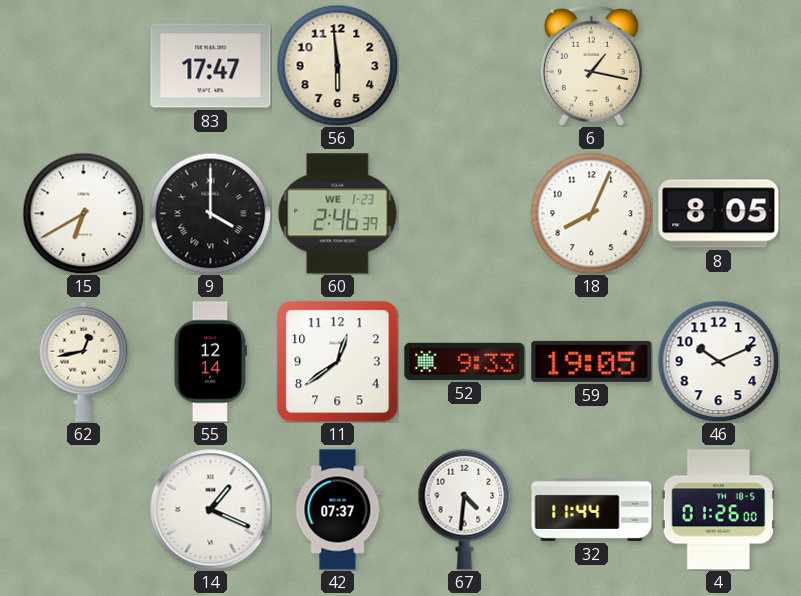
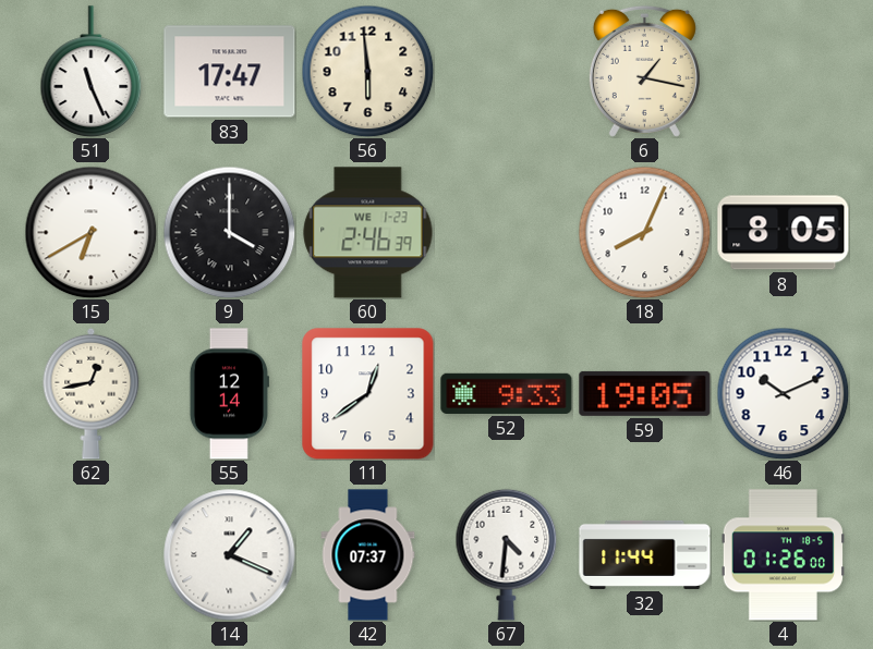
51: none -> 11:26 (92, 72)
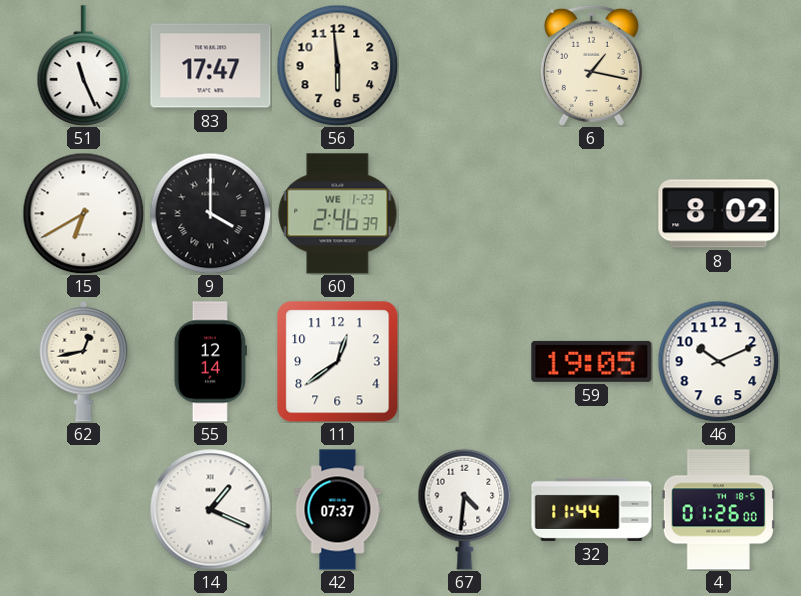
18: 8:04 -> none (644, 232)
8: 8:05 -> 8:02 (719, 214)
52: 9:33 -> none (507, 393)
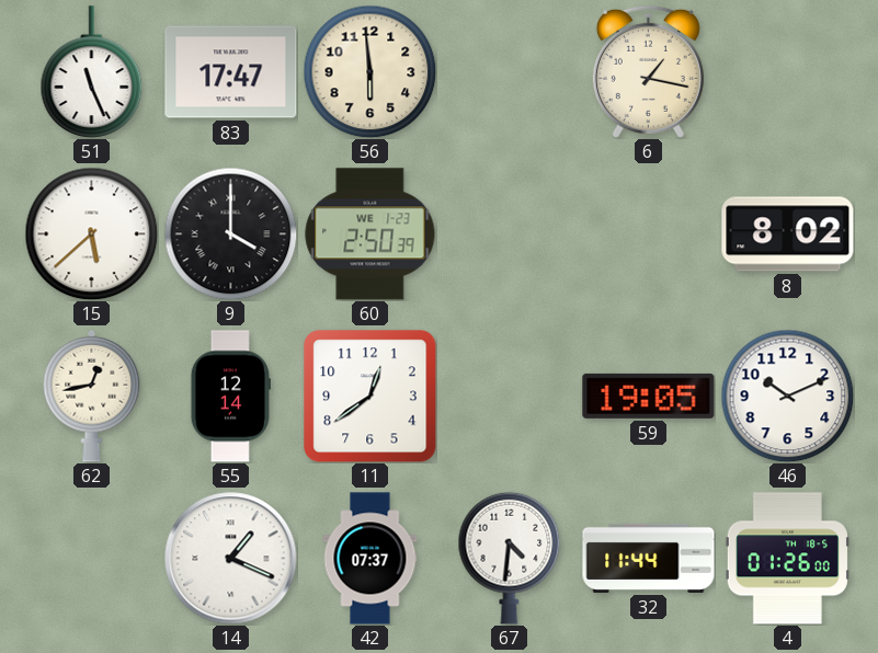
15: 6:40 -> 5:38 (91, 233)
60: 2:46 -> 2:50 (370, 234)
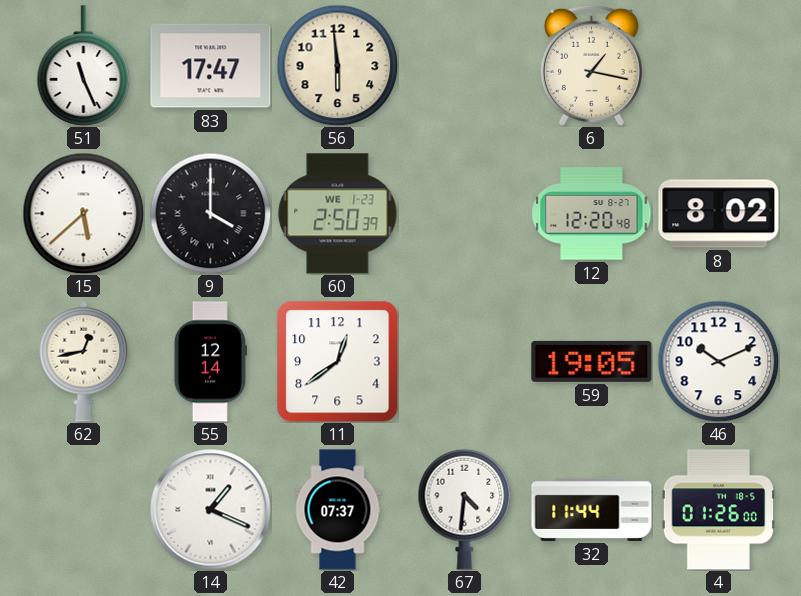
12: none -> 12:20 (592, 214)
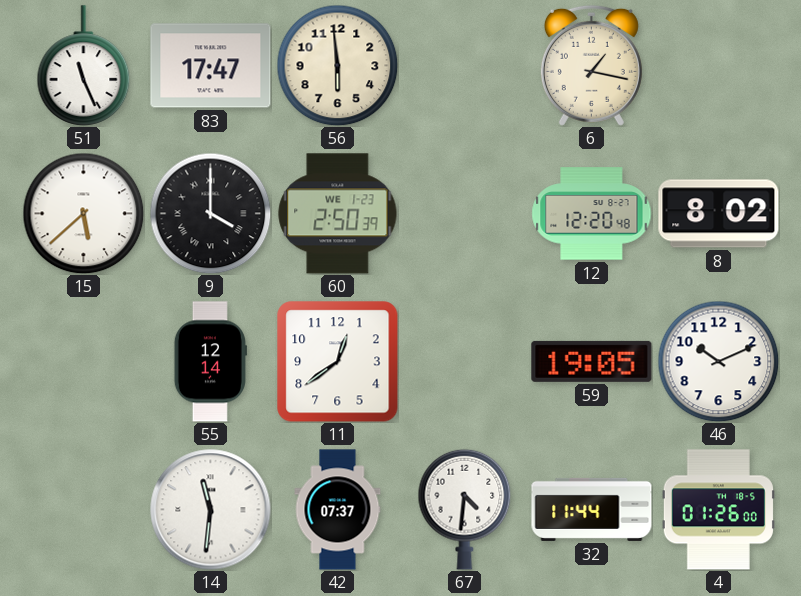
62: 12:43 -> none (84, 361)
14: 1:19 -> 11:31 (211, 510)
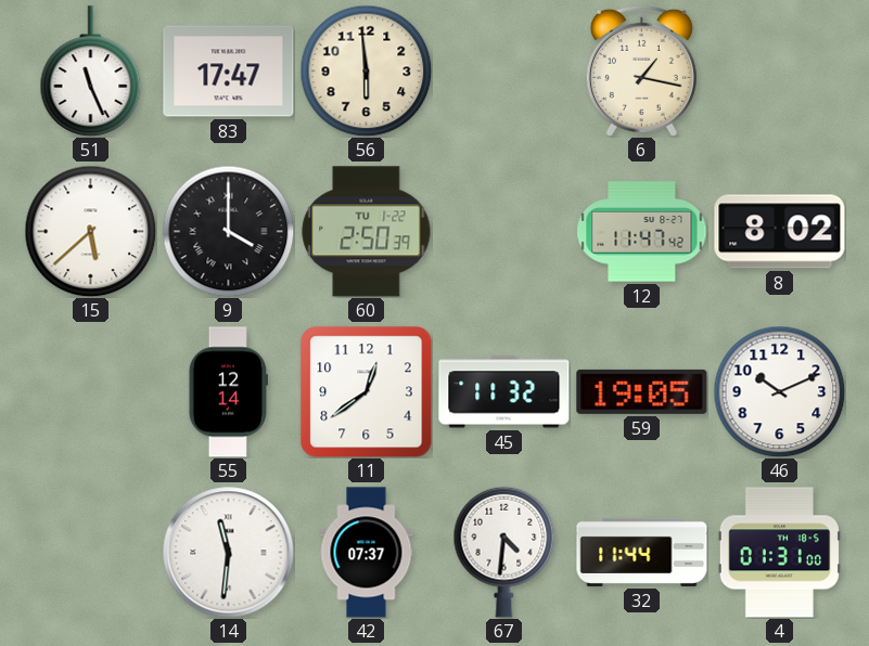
60 date: WE 1-23 -> TU 1-22 (367, 232)
12: 12:20 -> 11:47 (642, 232)
45: none -> 11:32 (504, 392)
4: 01:26 -> 01:31 (779, 553)
